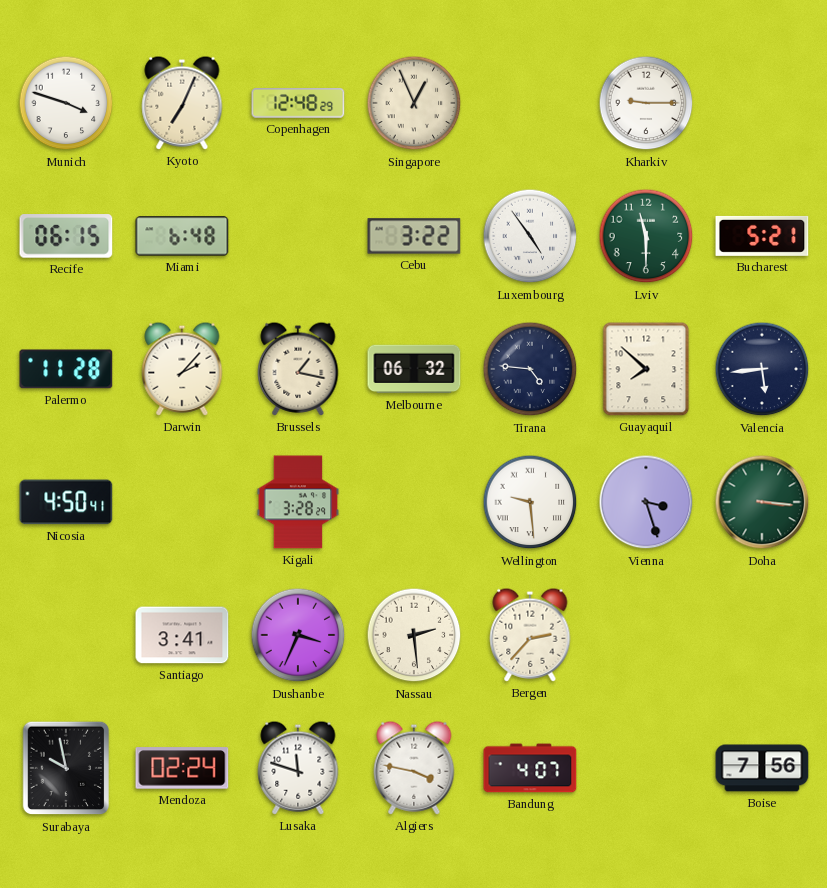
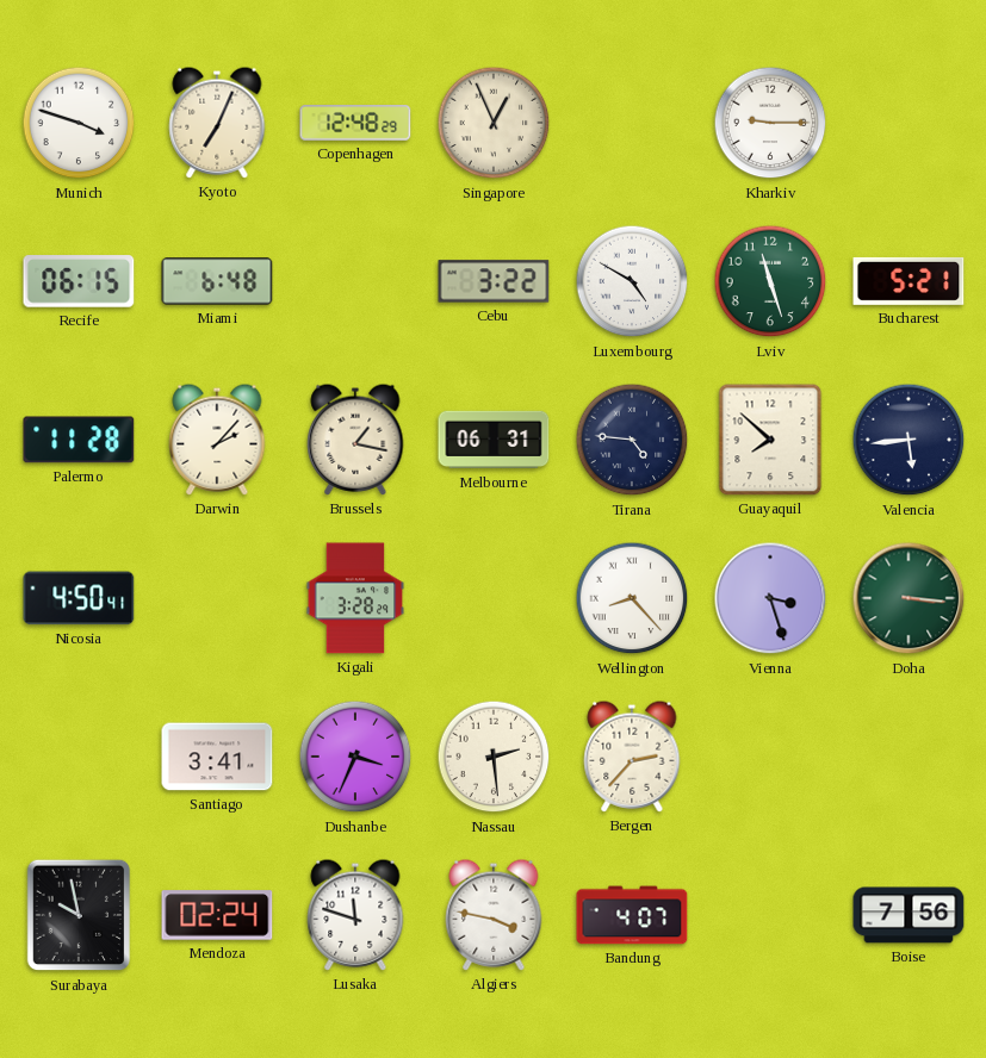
Luxembourg: 4:54 -> 4:50 (632, 281)
Lviv: 11:30 -> 11:27 (770, 281)
Melbourne: 06:32 -> 06:31 (494, 440)
Wellington: 9:29 -> 8:23 (632, 598)
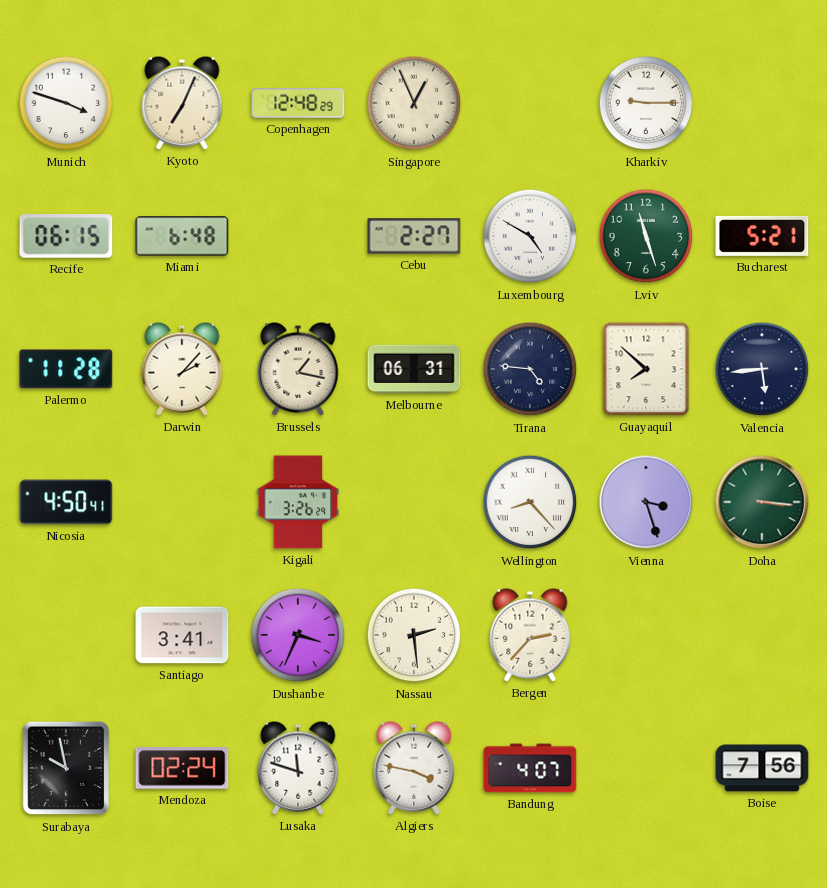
Cebu: 3:22 -> 2:27 (414, 236)
Kigali: 3:28 -> 3:26 (298, 502)
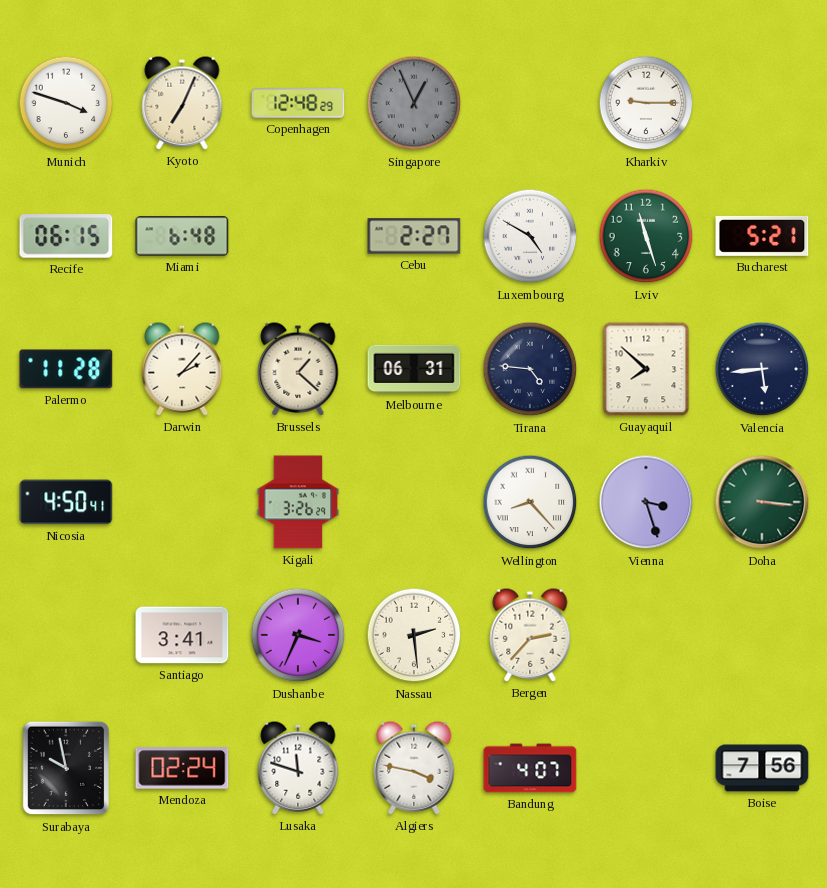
Singapore dial: cream -> grey (414, 103)
Brussels: 1:17 -> 1:22 (298, 369)
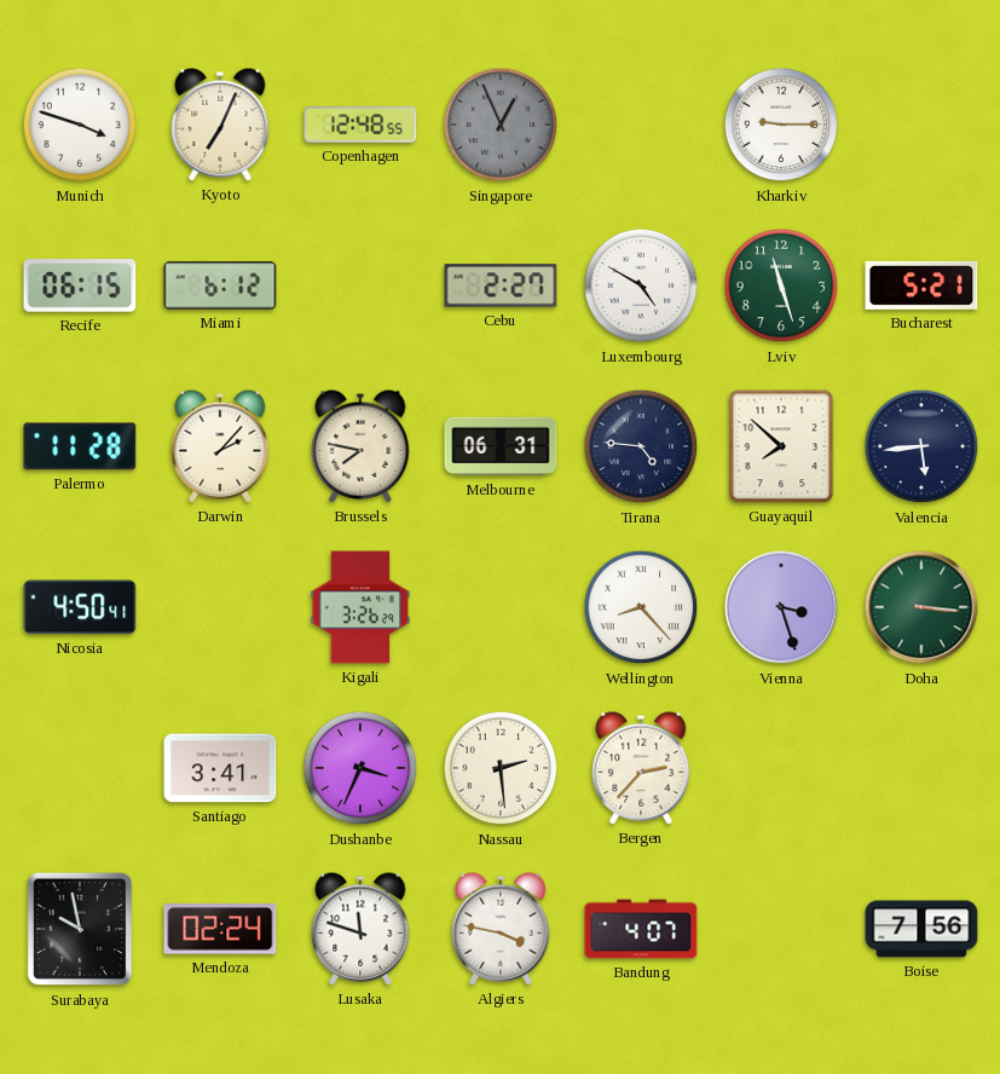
Copenhagen: 12:48:29 -> 12:48:55 (360, 126)
Miami: 6:48 -> 6:12 (220, 285)
Brussels: 1:22 -> 7:47 (360, 446)
